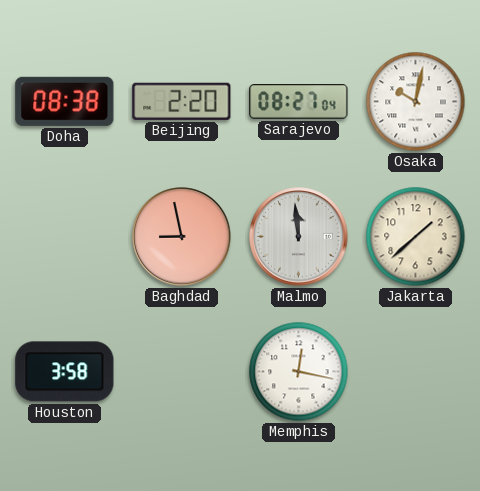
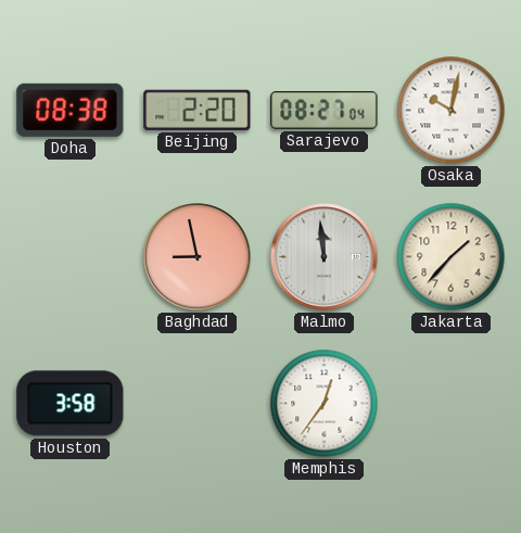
Jakarta: 1:38 -> 1:37 (452, 257)
Memphis: 12:17 -> 12:36 (325, 404)
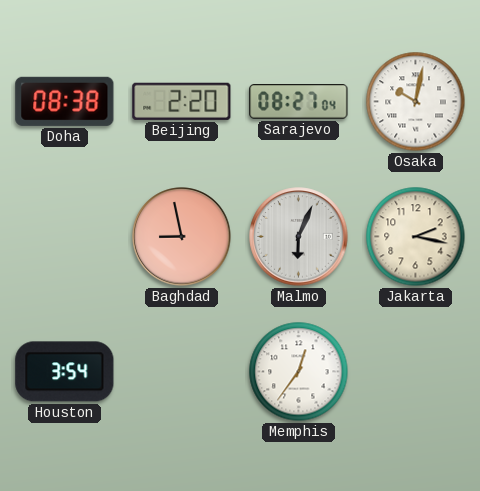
Malmo: 11:59 -> 6:04 (299, 237)
Jakarta: 1:37 -> 2:17 (416, 237)
Houston: 3:58 -> 3:54 (65, 372)
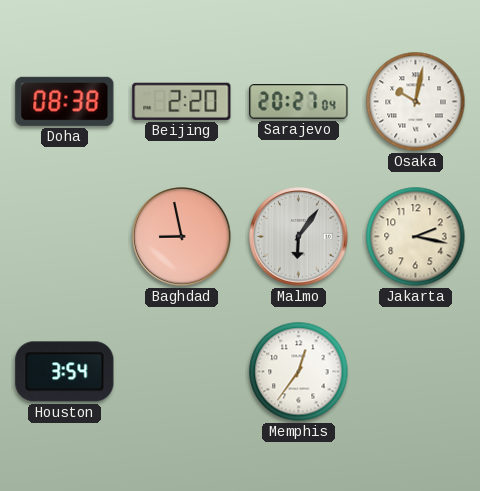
Sarajevo: 08:27 -> 20:27 (299, 102)
Malmo: 6:04 -> 6:06 (299, 237)
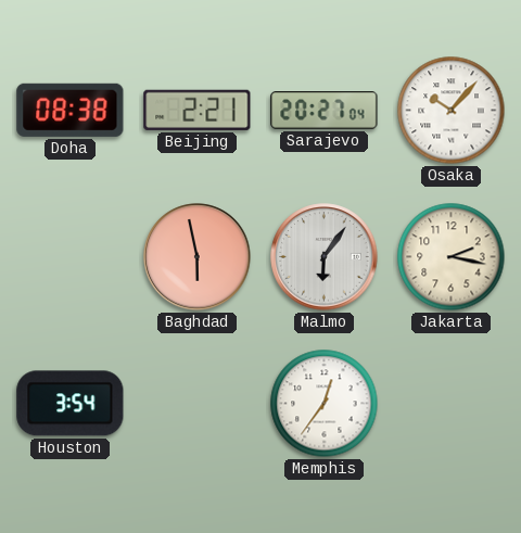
Beijing: 2:20 -> 2:21 (198, 110)
Osaka: 10:02 -> 10:07 (452, 111)
Baghdad: 8:58 -> 5:58 (198, 257)
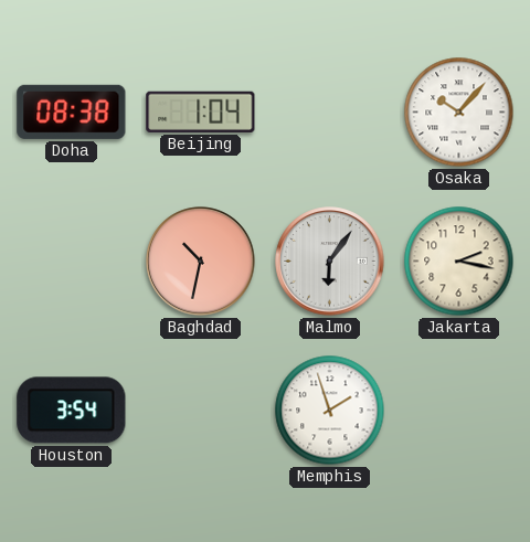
Beijing: 2:21 -> 1:04 (201, 111)
Sarajevo: 20:27 -> none (325, 111)
Baghdad: 5:58 -> 10:32 (201, 262)
Memphis: 12:36 -> 1:57 (330, 411)
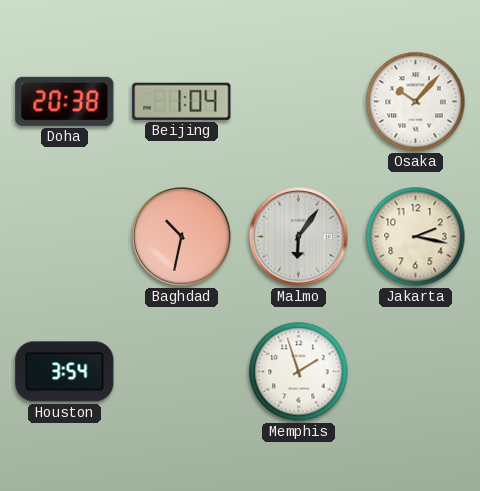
Doha: 08:38 -> 20:38 (65, 101)
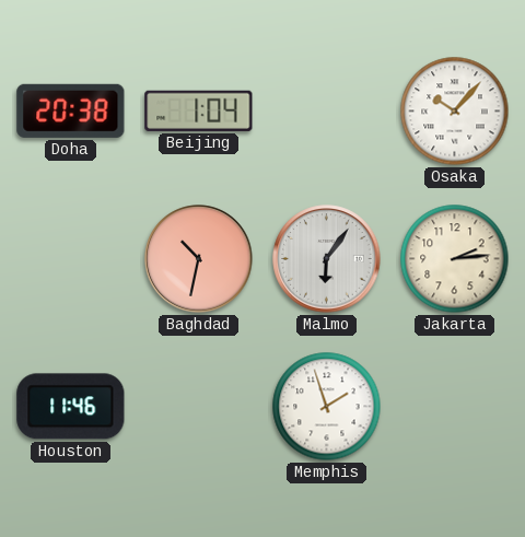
Jakarta: 2:17 -> 2:14 (455, 259)
Houston: 3:54 -> 11:46 (71, 407)
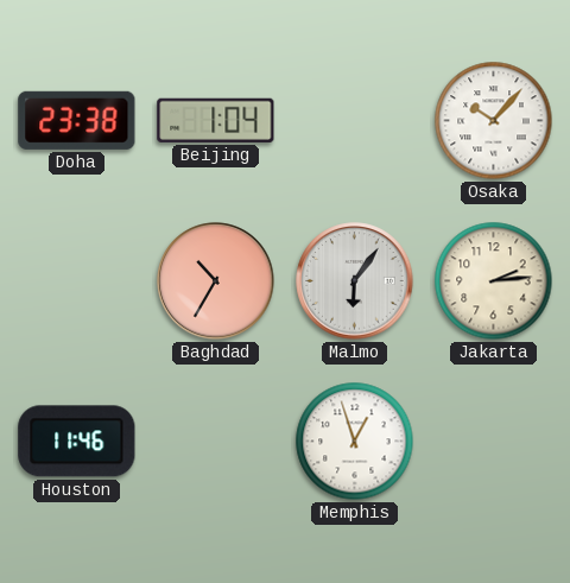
Doha: 20:38 -> 23:38 (77, 120)
Baghdad: 10:32 -> 10:35 (216, 281)
Memphis: 1:57 -> 12:57 (355, 442)
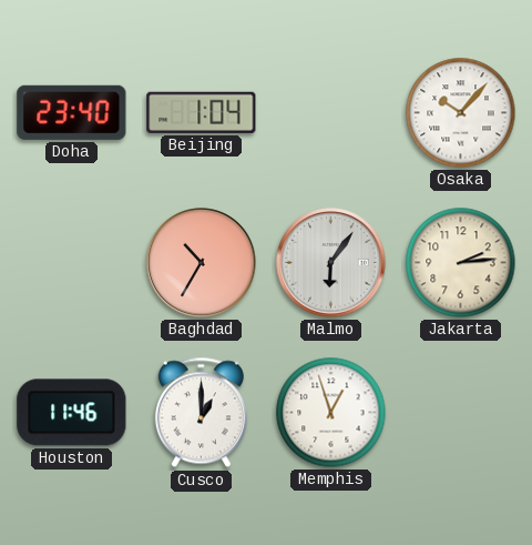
Doha: 23:38 -> 23:40 (72, 112)
Cusco: none -> 1:00 (201, 413)
